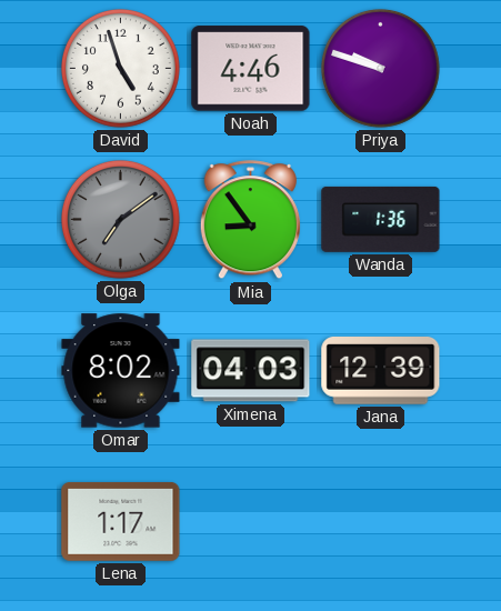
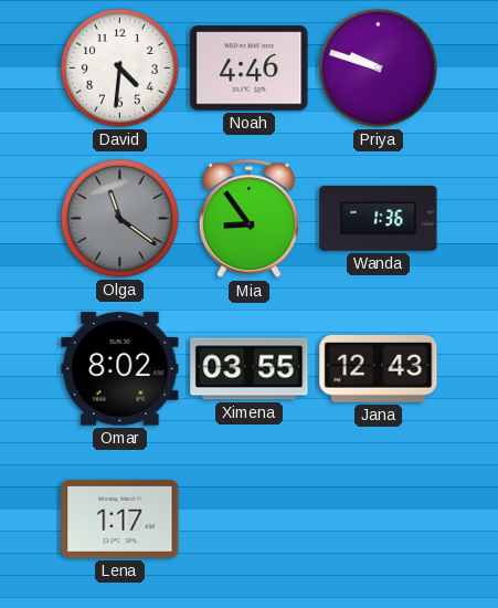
David: 4:57 -> 4:31 (119, 67)
Olga: 7:09 -> 11:21 (119, 218)
Ximena: 04:03 -> 03:55 (250, 369)
Jana: 12:39 -> 12:43 (379, 369)
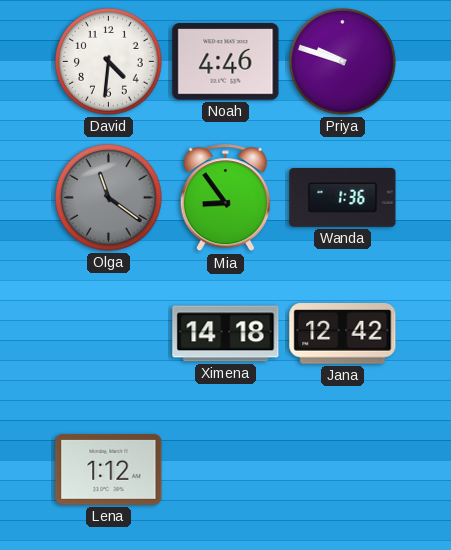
Omar: 8:02 -> none (120, 369)
Ximena: 03:55 -> 14:18 (226, 334)
Jana: 12:43 -> 12:42 (343, 334)
Lena: 1:17 -> 1:12 (109, 469)
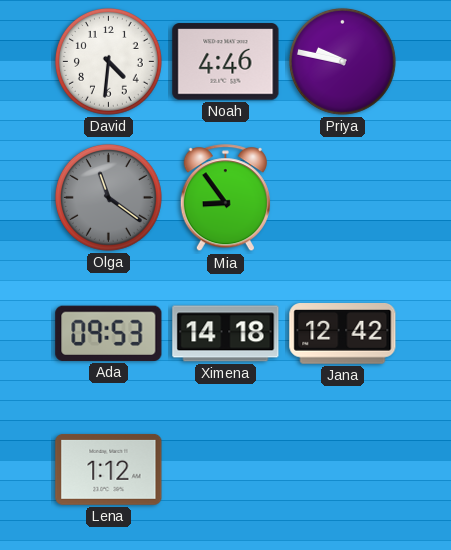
Priya: 9:48 -> 9:47 (342, 61)
Wanda: 1:36 -> none (343, 197)
Ada: none -> 09:53 (109, 333)
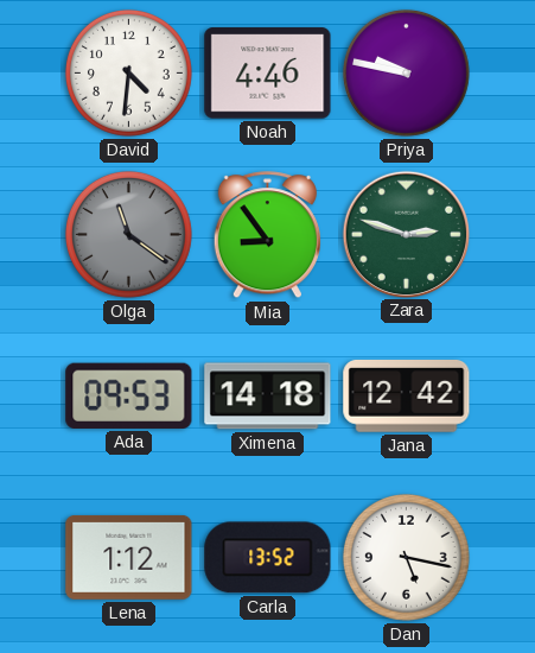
Zara: none -> 2:48 (406, 234)
Carla: none -> 13:52 (268, 558)
Dan: none -> 5:17 (406, 557)
